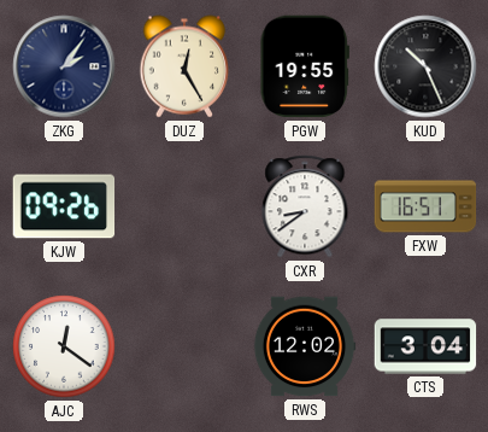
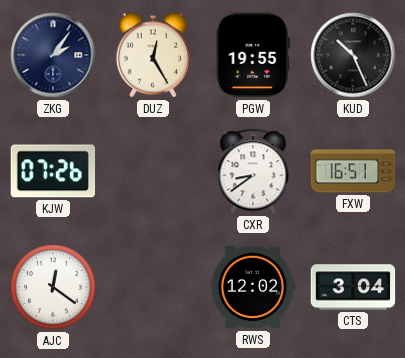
KJW: 09:26 -> 07:26 (53, 171)
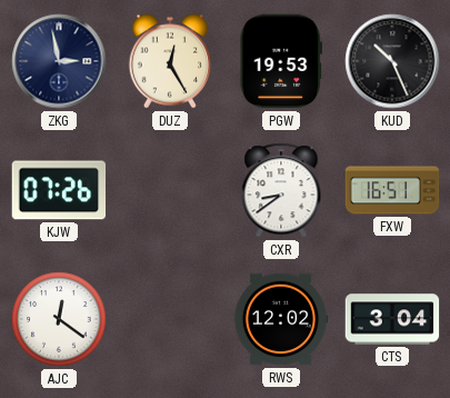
ZKG: 2:06 -> 2:58 (59, 61)
PGW: 19:55 -> 19:53 (280, 61)
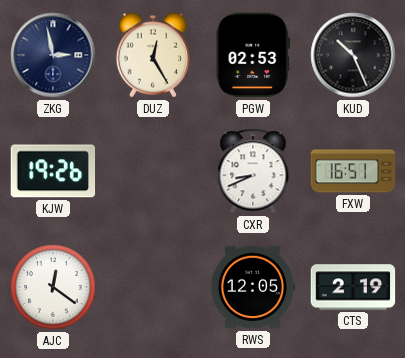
PGW: 19:53 -> 02:53 (252, 55)
KJW: 07:26 -> 19:26 (53, 171)
CXR: 8:39 -> 8:41 (253, 171)
RWS: 12:02 -> 12:05 (253, 287)
CTS: 3:04 -> 2:19 (353, 287)
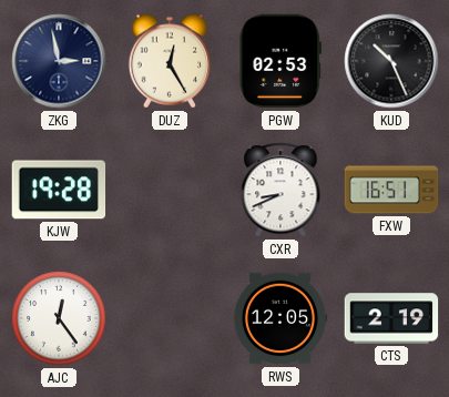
KJW: 19:26 -> 19:28 (59, 190)
AJC: 12:21 -> 12:24 (59, 318)
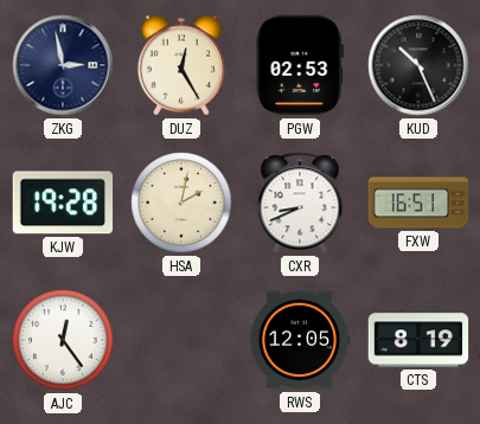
HSA: none -> 2:02 (181, 203)
CTS: 2:19 -> 8:19 (418, 340)
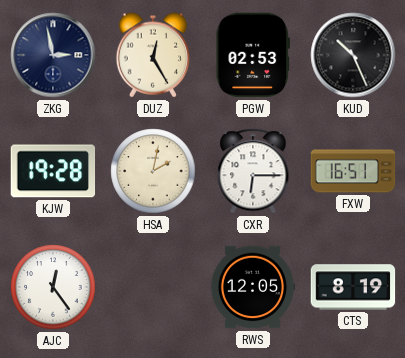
CXR: 8:41 -> 6:15 (253, 171)
